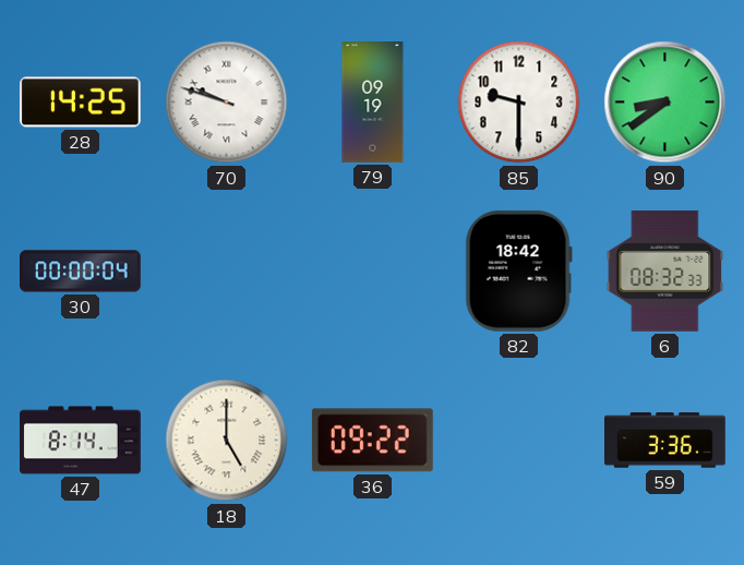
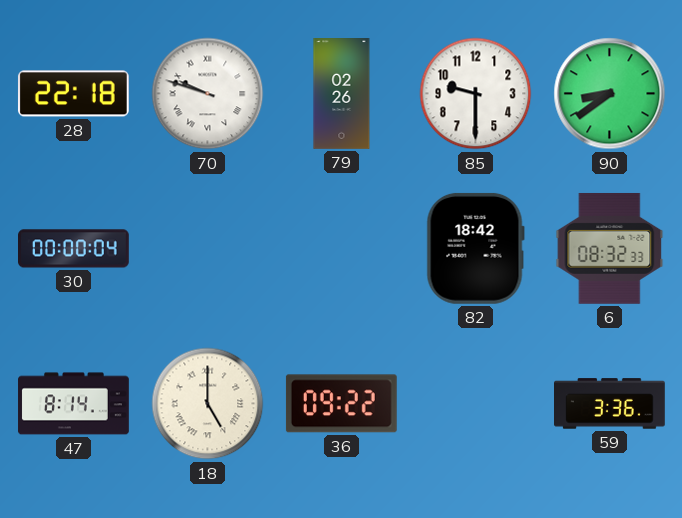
28: 14:25 -> 22:18 (73, 94)
79: 09:19 -> 02:26 (342, 94)
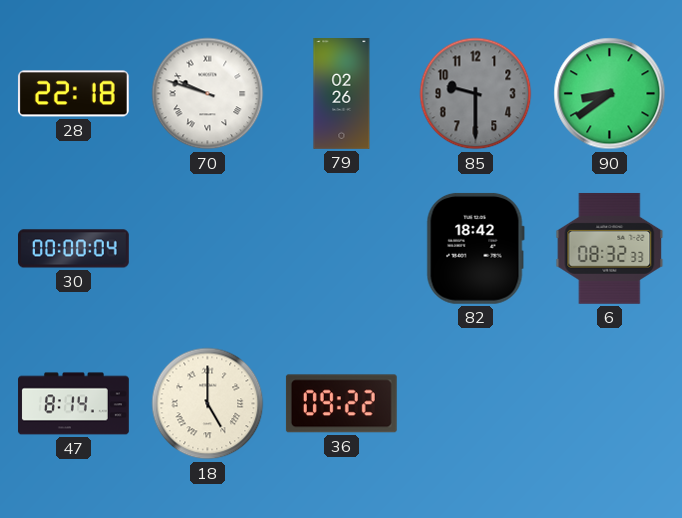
85 dial: white -> grey (476, 94)
59: 3:36 -> none (610, 404)
